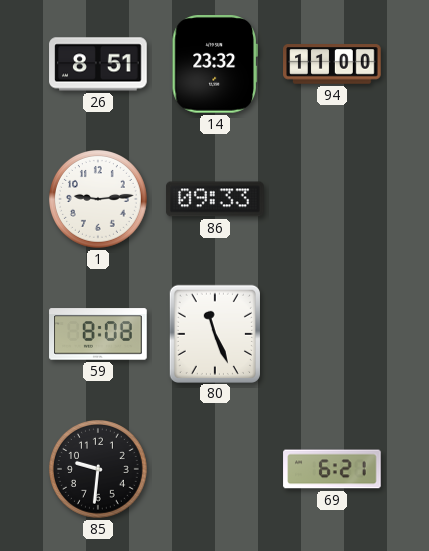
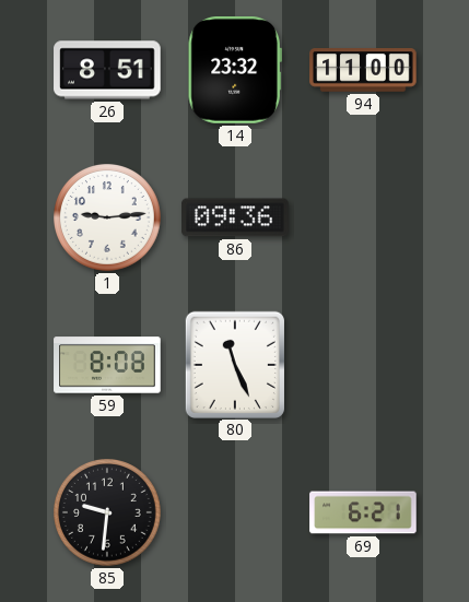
86: 09:33 -> 09:36 (235, 217)
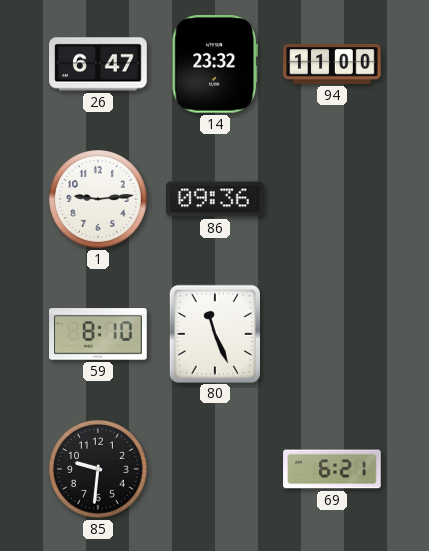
26: 8:51 -> 6:47 (98, 64)
59: 8:08 -> 8:10 (98, 334)
